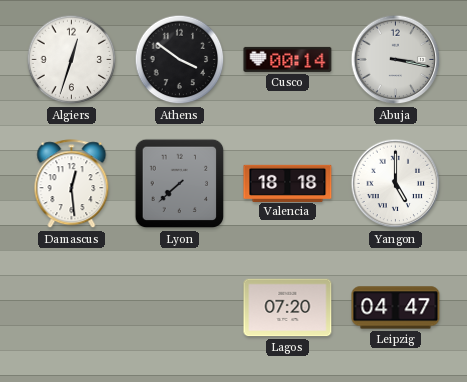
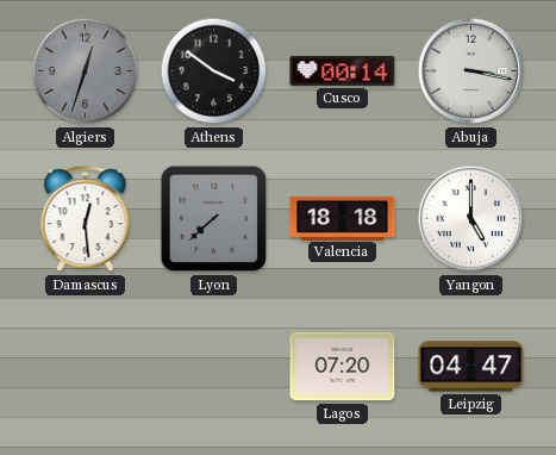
Algiers dial: white -> grey (86, 71)
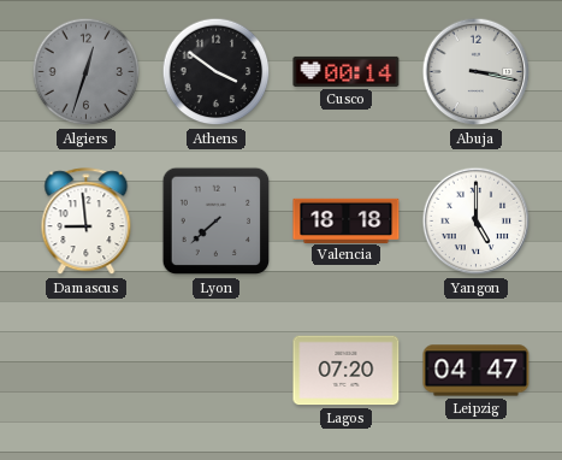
Damascus: 12:29 -> 8:59 (87, 222)
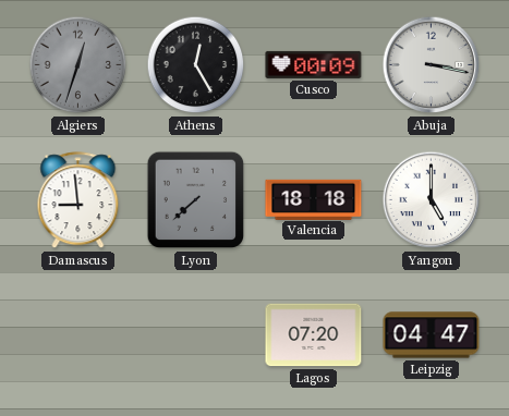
Athens: 3:51 -> 12:25 (196, 65)
Cusco: 00:14 -> 00:09 (314, 64)
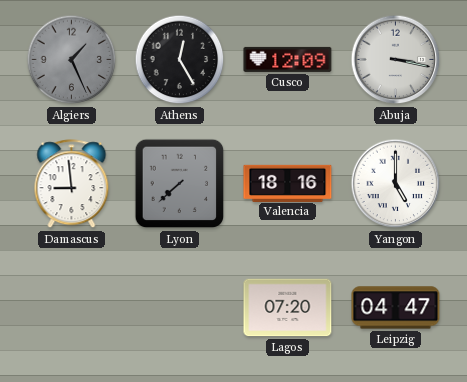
Algiers: 12:33 -> 1:26 (72, 60)
Cusco: 00:09 -> 12:09 (288, 59)
Valencia: 18:18 -> 18:16 (288, 183)
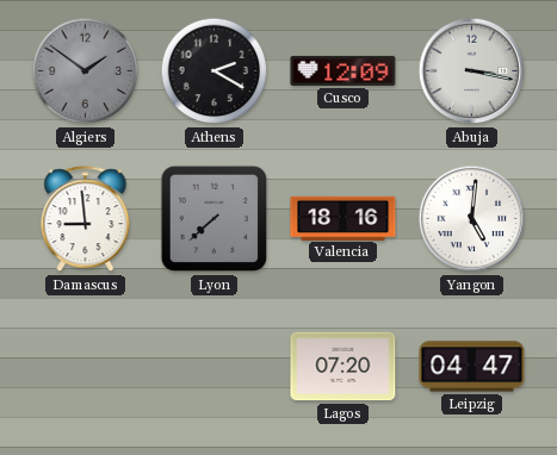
Algiers: 1:26 -> 1:51 (86, 71)
Athens: 12:25 -> 2:20 (215, 71)
Yangon: 5:00 -> 5:01 (472, 219)
